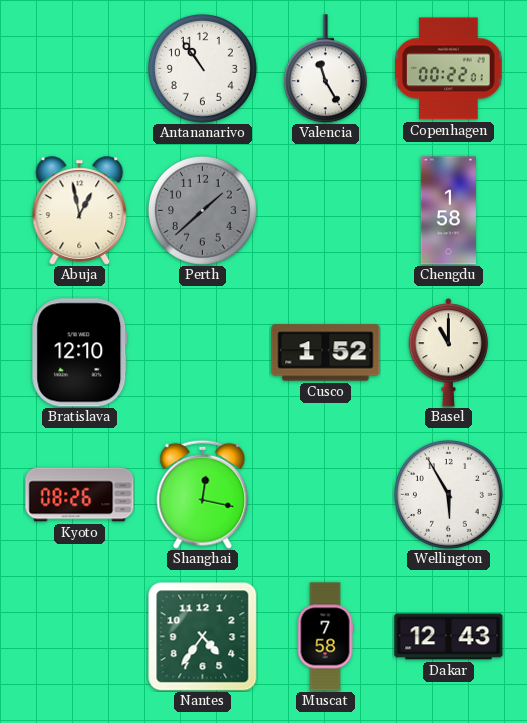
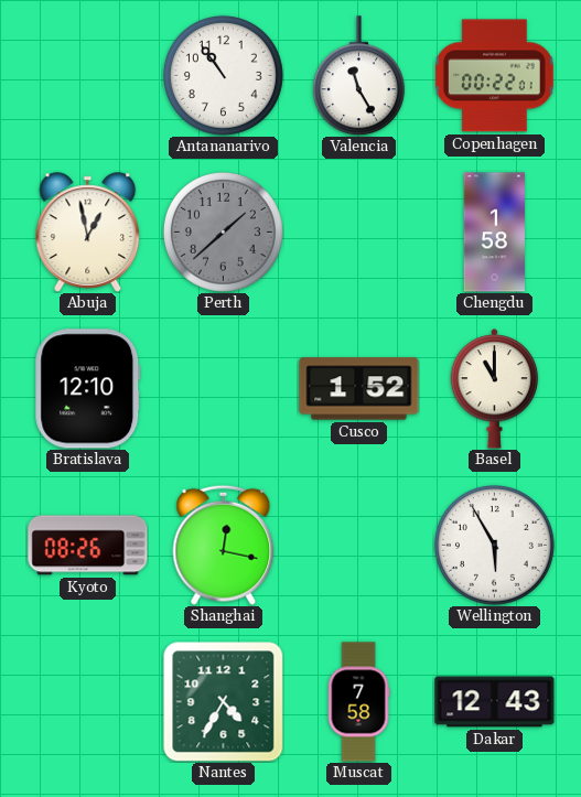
Nantes: 4:36 -> 4:35 (223, 701)
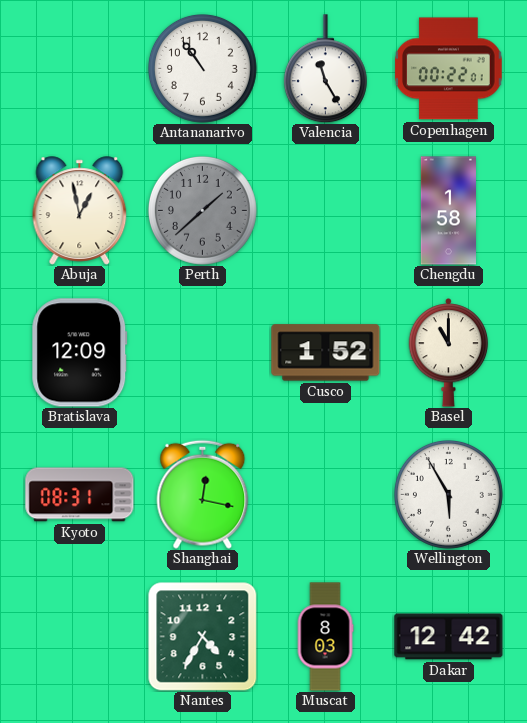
Bratislava: 12:10 -> 12:09 (80, 353)
Kyoto: 08:26 -> 08:31 (80, 495)
Muscat: 7:58 -> 8:03 (325, 637)
Dakar: 12:43 -> 12:42 (449, 637)
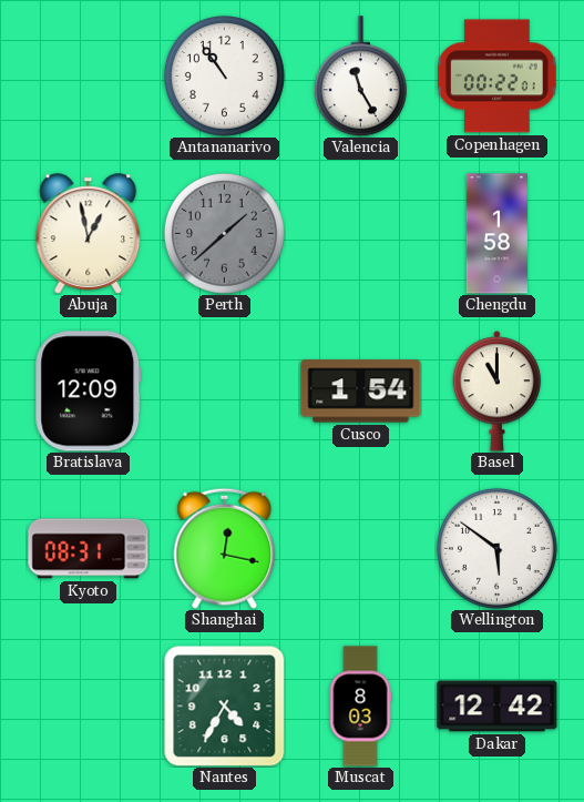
Cusco: 1:52 -> 1:54 (361, 392)
Wellington: 5:55 -> 5:51 (496, 548)
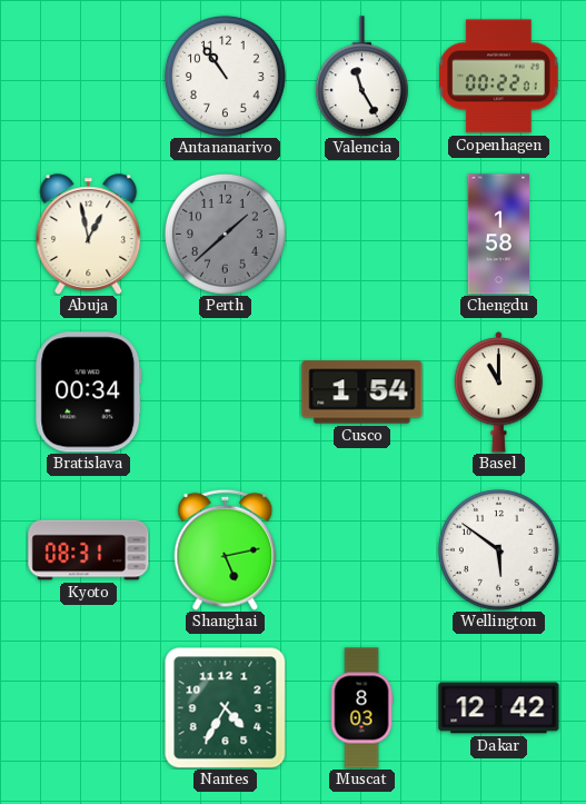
Bratislava: 12:09 -> 00:34 (89, 393)
Shanghai: 12:17 -> 5:13 (226, 549)
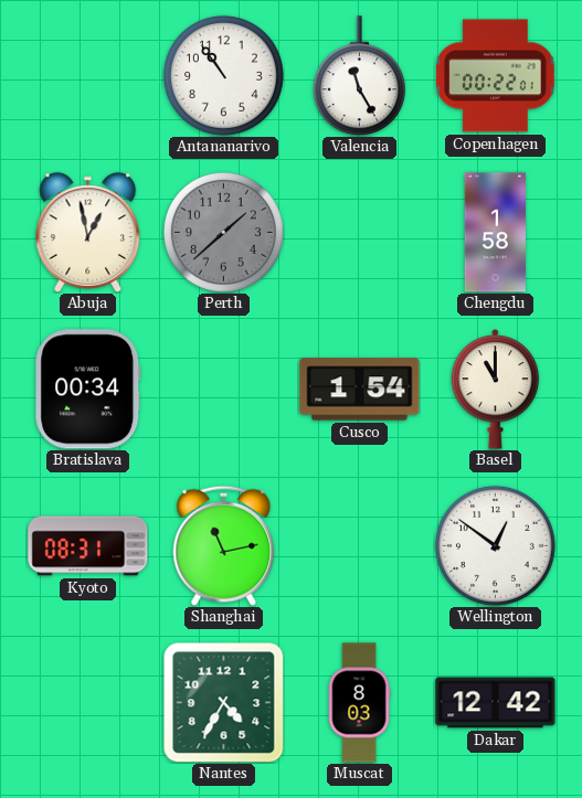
Shanghai: 5:13 -> 11:13 (224, 545)
Wellington: 5:51 -> 12:51 (495, 545)
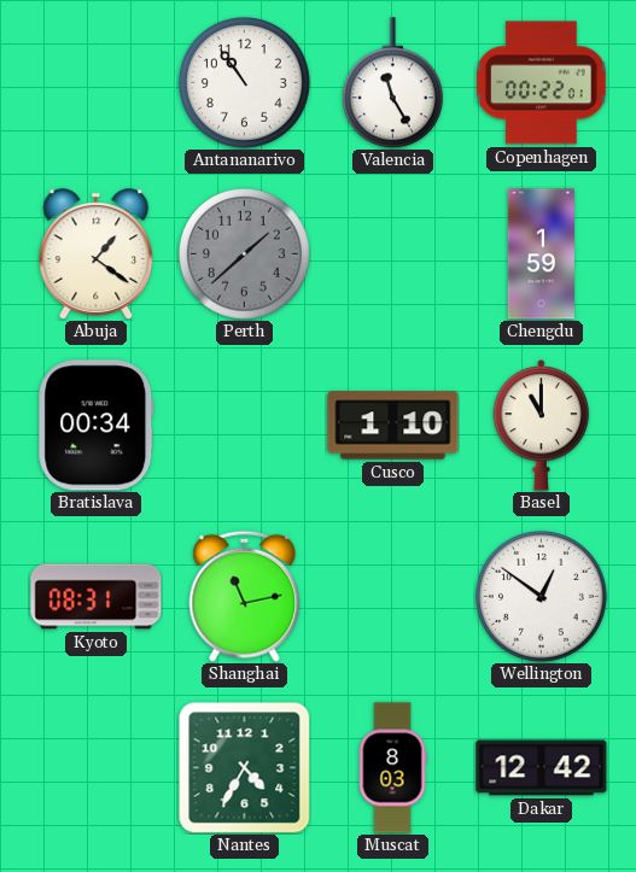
Abuja: 12:58 -> 1:21 (97, 254)
Chengdu: 1:58 -> 1:59 (541, 254)
Cusco: 1:54 -> 1:10 (393, 426)
